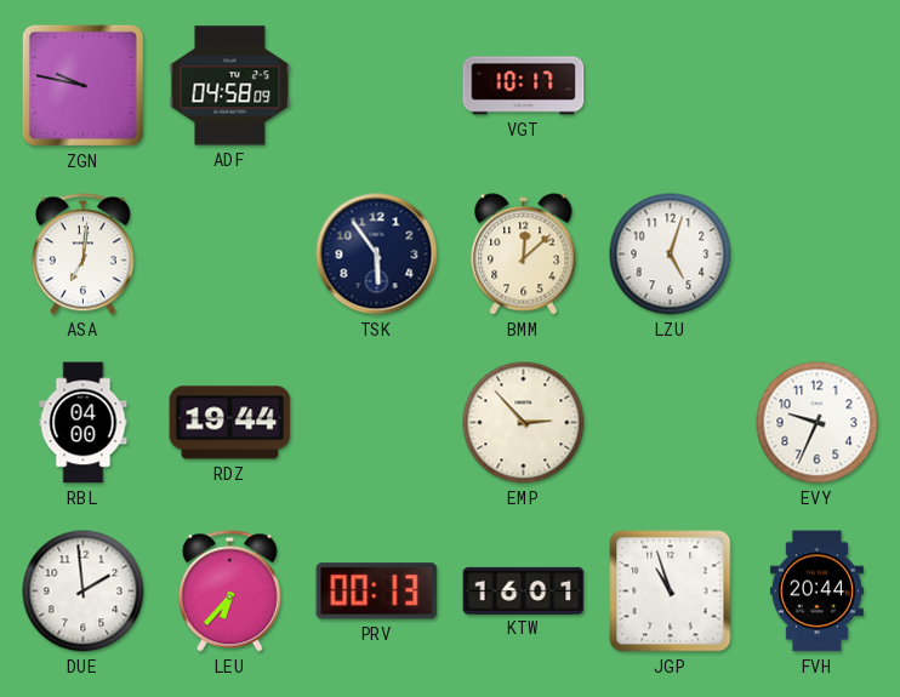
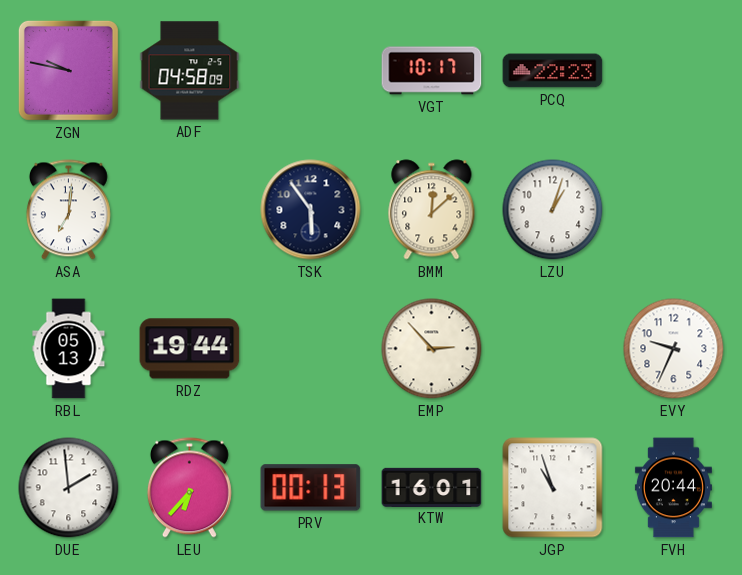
PCQ: none -> 22:23 (553, 71)
LZU: 5:03 -> 1:03 (553, 210)
RBL: 04:00 -> 05:13 (69, 349)
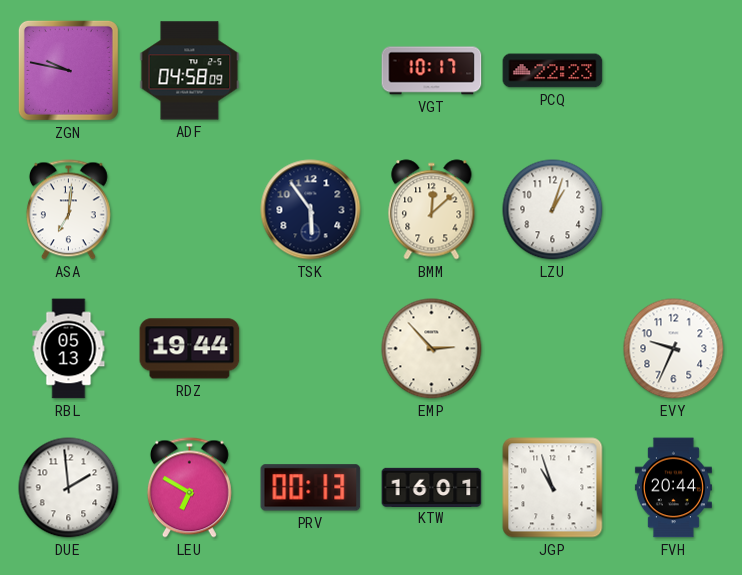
LEU: 6:37 -> 6:50 (189, 488)
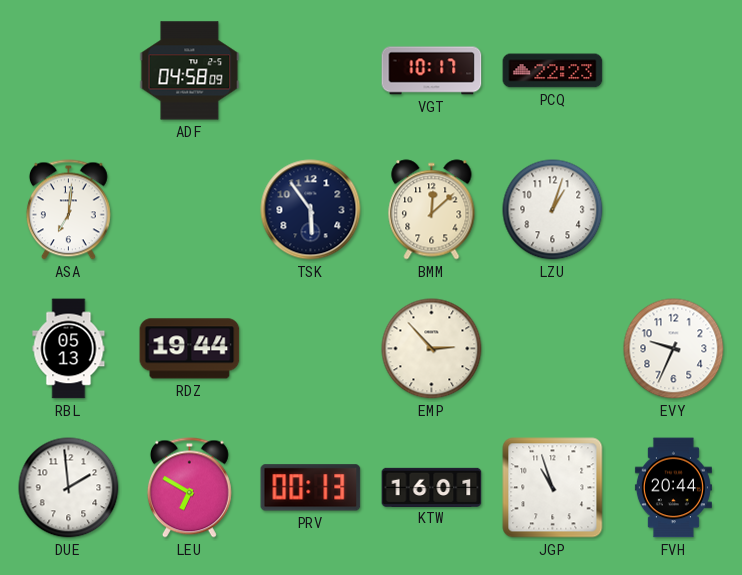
ZGN: 9:47 -> none (68, 70)
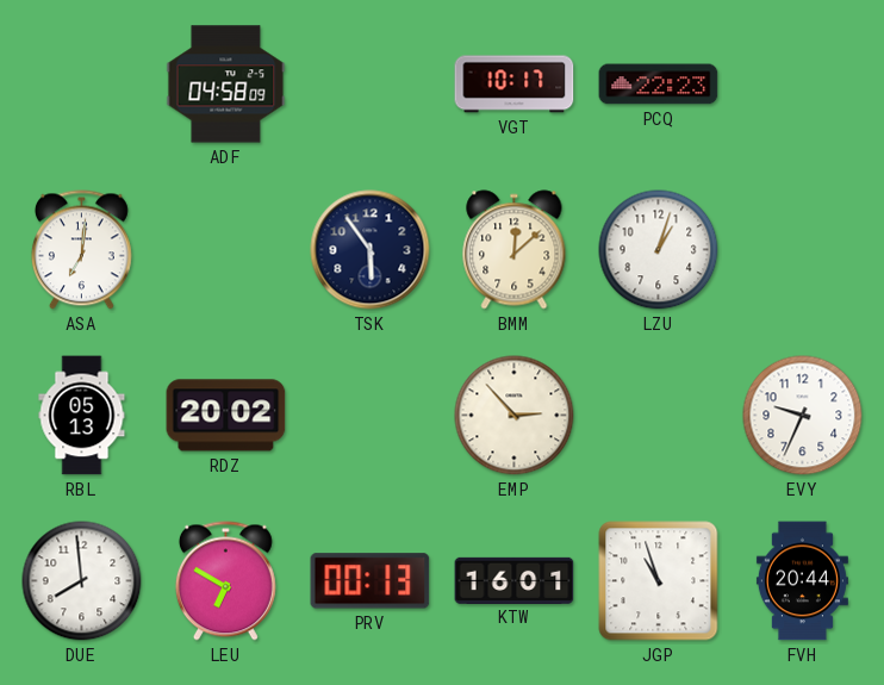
RDZ: 19:44 -> 20:02 (226, 416)
DUE: 1:59 -> 7:59 (82, 581)
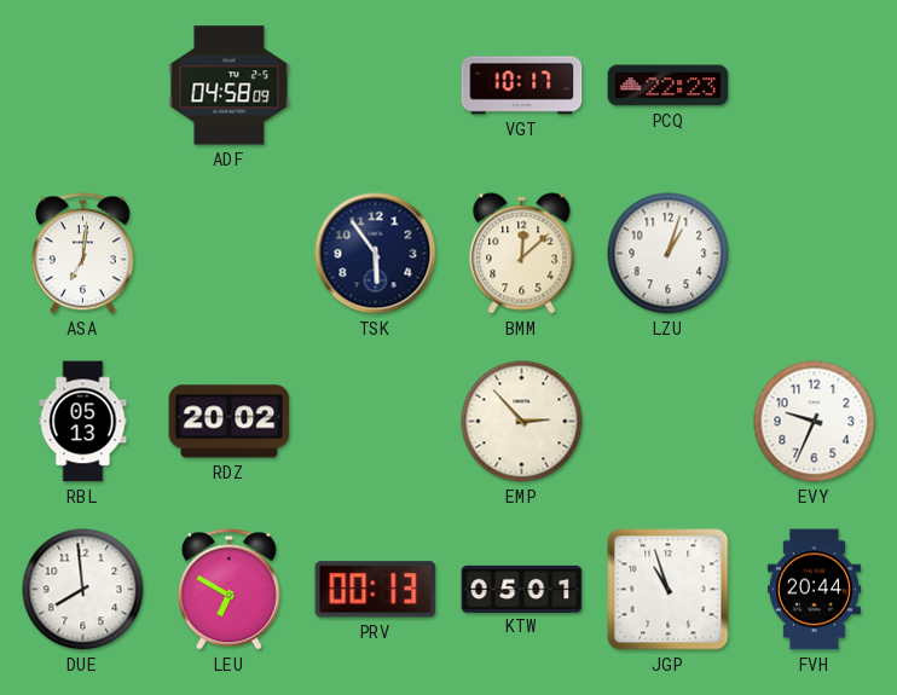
KTW: 16:01 -> 05:01 (522, 589)
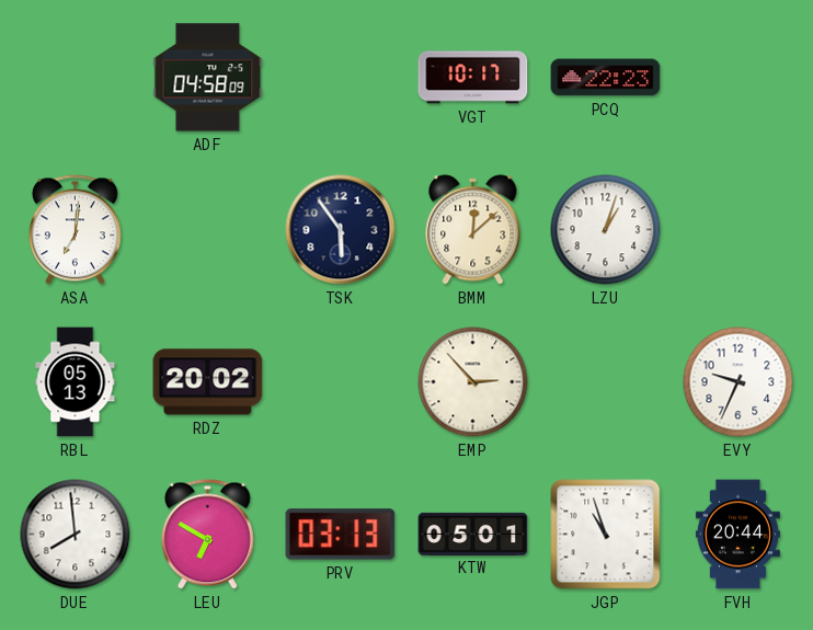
PRV: 00:13 -> 03:13 (341, 535)
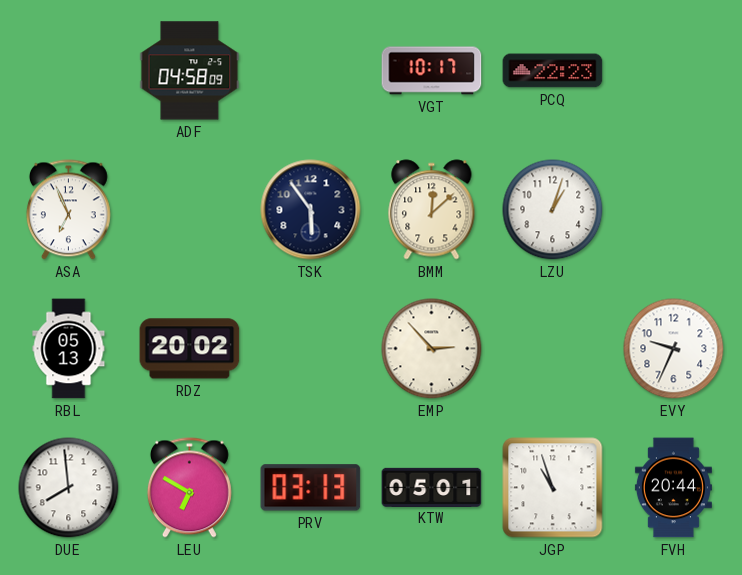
ASA: 7:01 -> 6:56 (68, 210)
